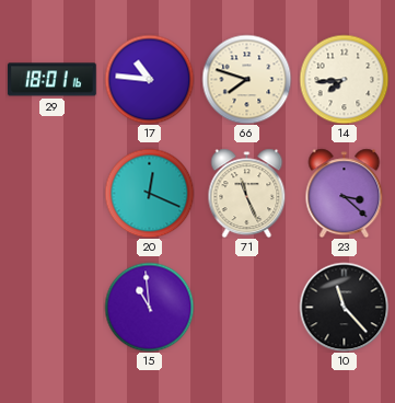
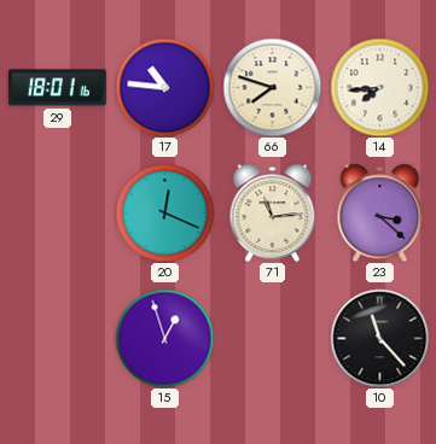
71: 11:26 -> 11:14 (273, 212)
15: 10:59 -> 12:57 (164, 338)
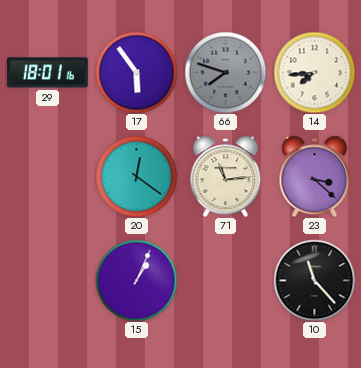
17: 10:46 -> 5:54 (136, 72)
66 dial: cream -> grey (225, 72)
20: 12:19 -> 12:21 (136, 176)
15: 12:57 -> 1:04 (136, 280)
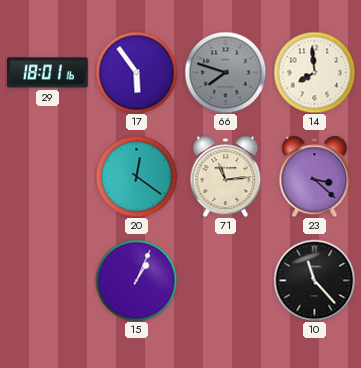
14: 7:44 -> 7:59 (314, 72)
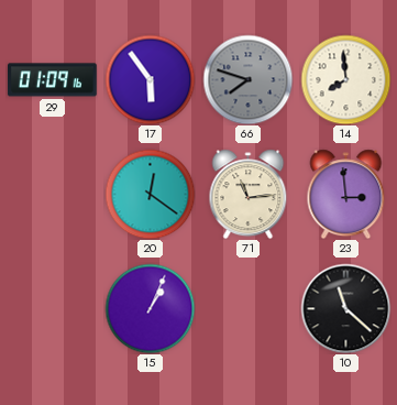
29: 18:01 -> 01:09 (52, 80)
23: 3:22 -> 2:59 (346, 194)
10: 11:23 -> 11:22 (345, 308)
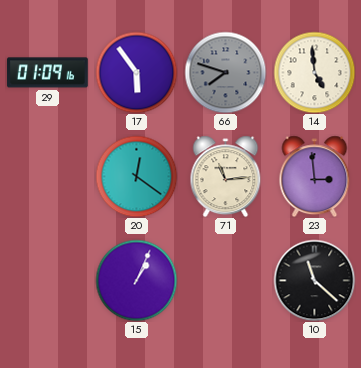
14: 7:59 -> 4:59 (314, 72)
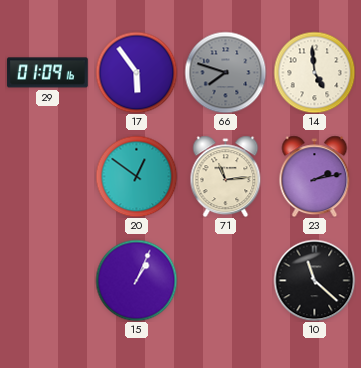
20: 12:21 -> 12:51 (136, 176)
23: 2:59 -> 2:13 (315, 176)
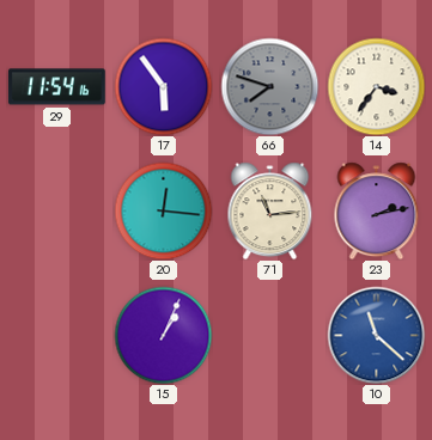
29: 01:09 -> 11:54 (56, 87)
14: 4:59 -> 3:36 (376, 86)
20: 12:51 -> 12:16 (163, 210)
10 dial: black -> blue (376, 335)
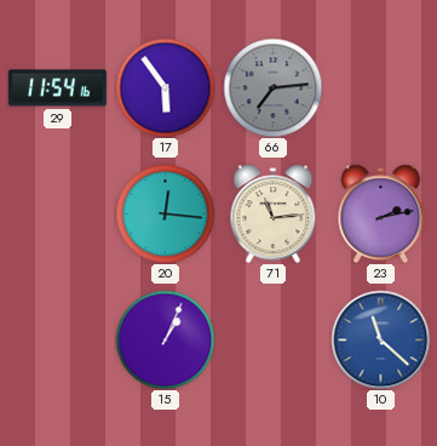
66: 7:48 -> 7:14 (272, 87)
14: 3:36 -> none (376, 86)
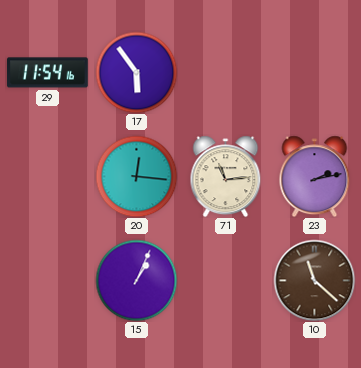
66: 7:14 -> none (272, 87)
10 dial: blue -> brown (314, 280)
